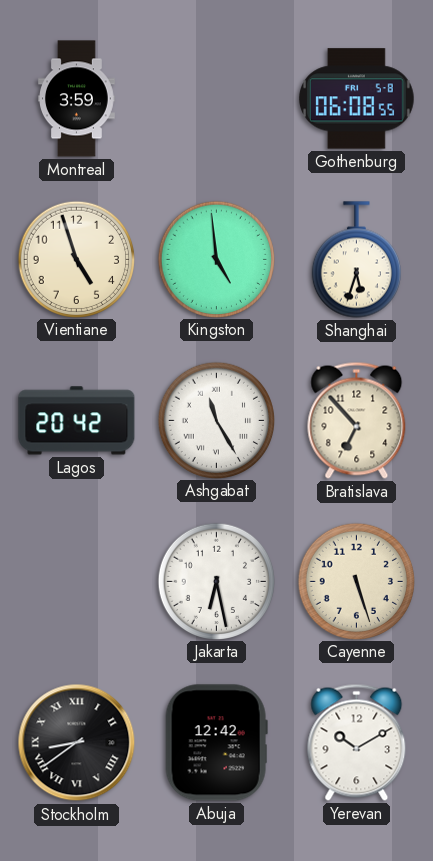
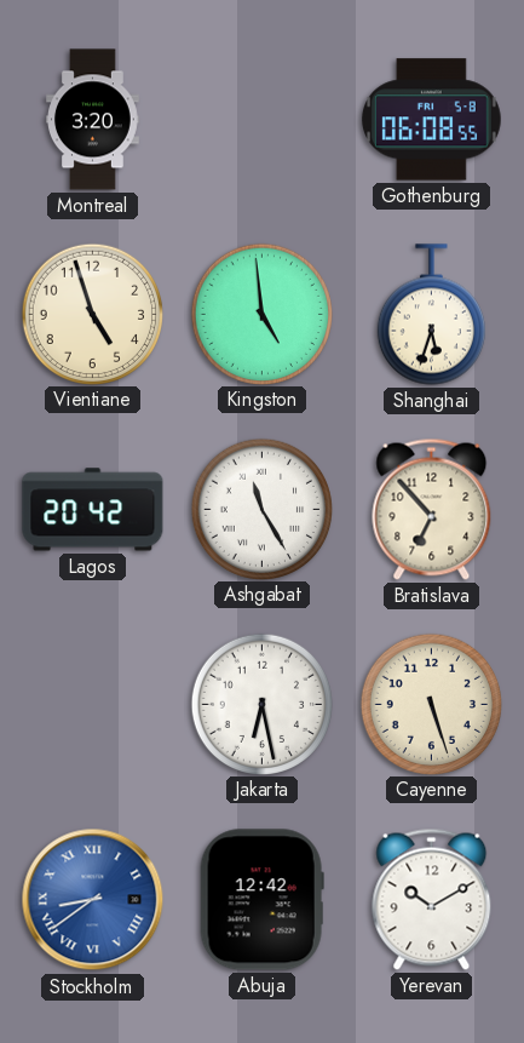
Montreal: 3:59 -> 3:20 (93, 120)
Stockholm dial: black -> blue (93, 900)
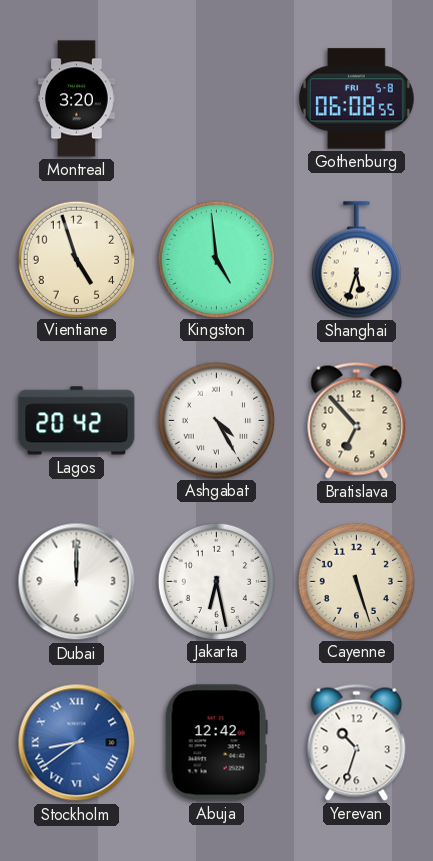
Ashgabat: 11:25 -> 4:25 (216, 420)
Dubai: none -> 12:00 (77, 582)
Yerevan: 10:10 -> 10:33 (357, 742)
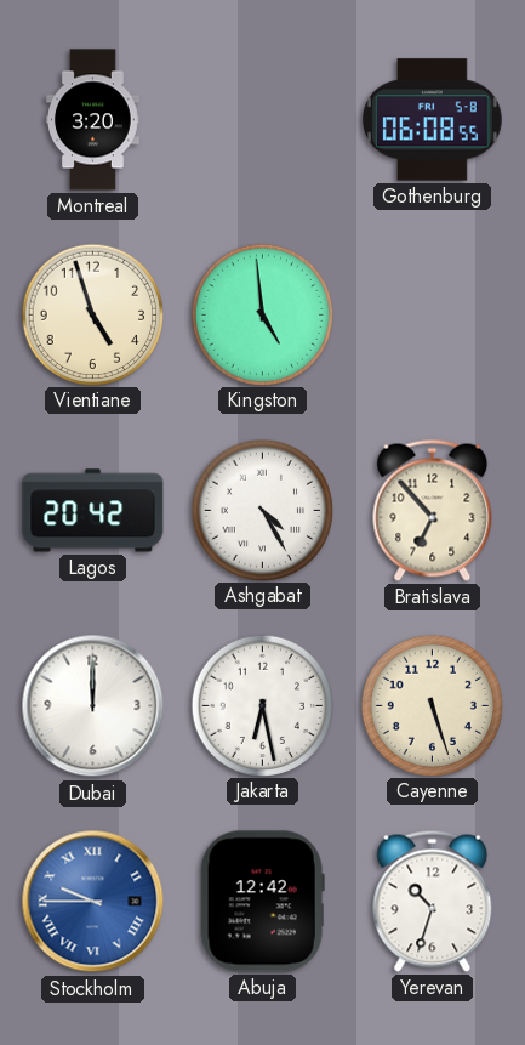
Shanghai: 5:33 -> none (356, 260)
Stockholm: 8:39 -> 9:45 (93, 902)
